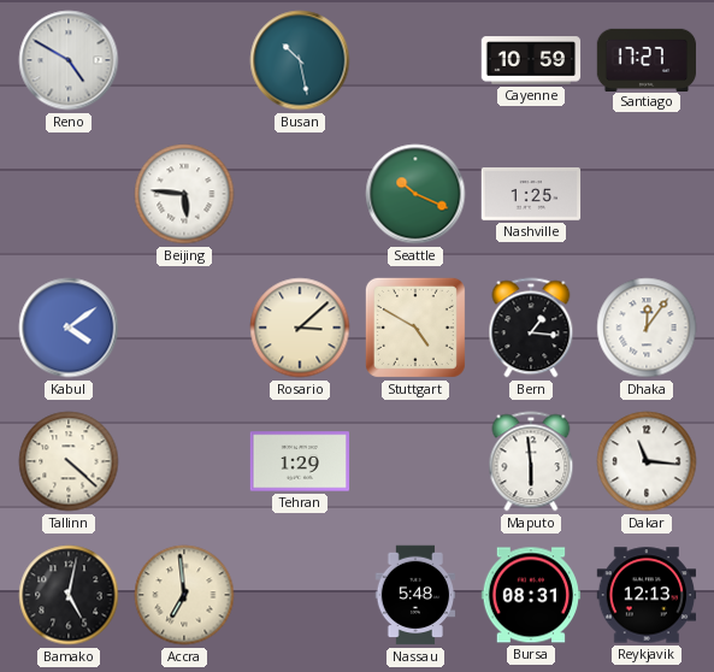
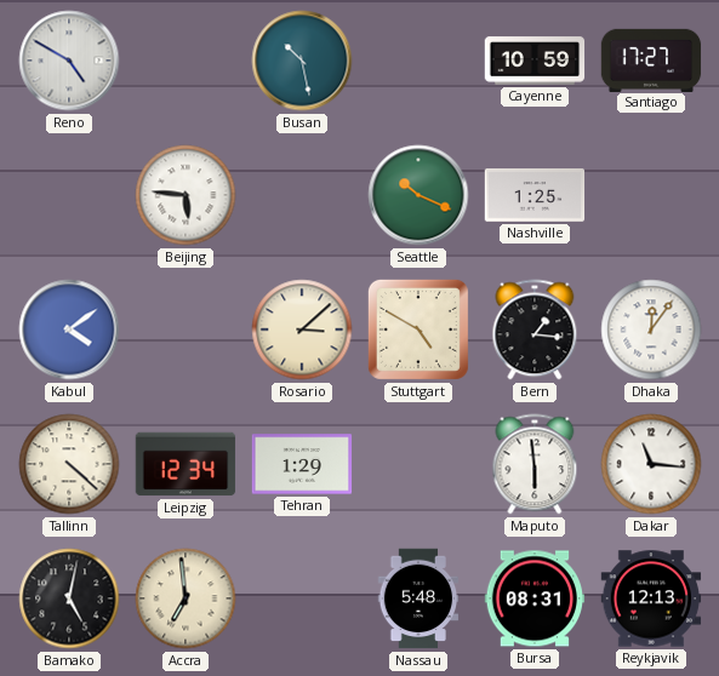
Leipzig: none -> 12:34 (186, 464)
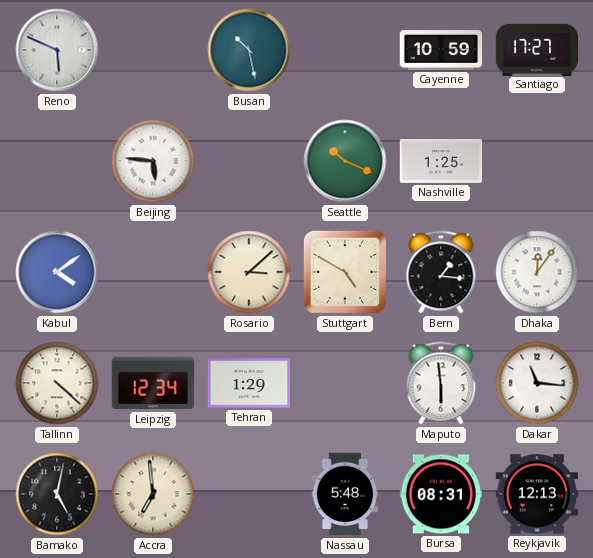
Reno: 4:50 -> 5:49 (57, 50)
